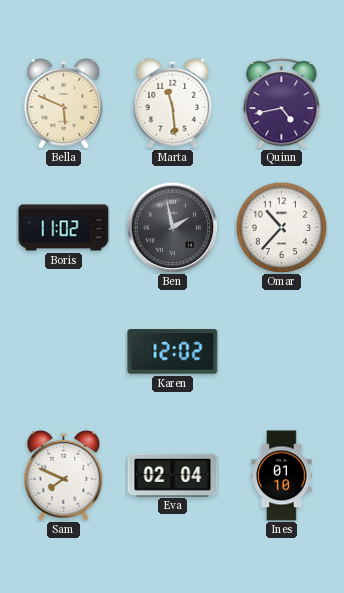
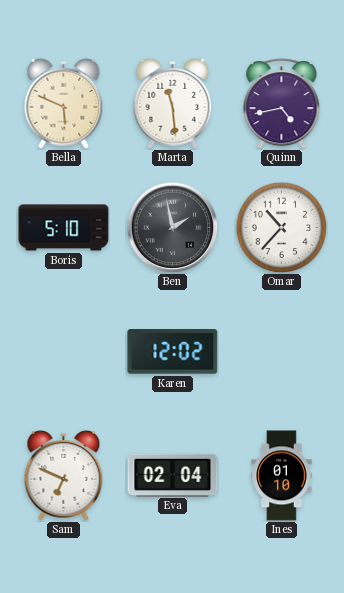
Boris: 11:02 -> 5:10 (64, 228)
Sam: 7:49 -> 6:49 (64, 475)
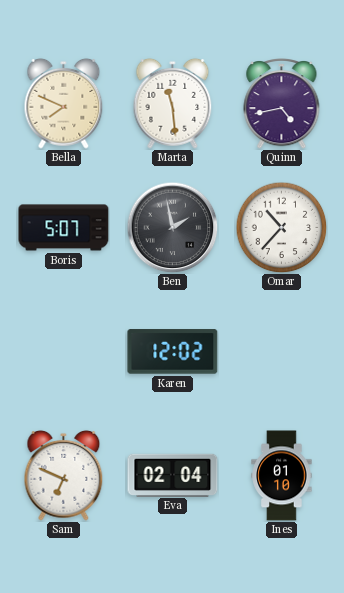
Bella: 5:49 -> 7:49 (64, 103)
Boris: 5:10 -> 5:07 (64, 228)
